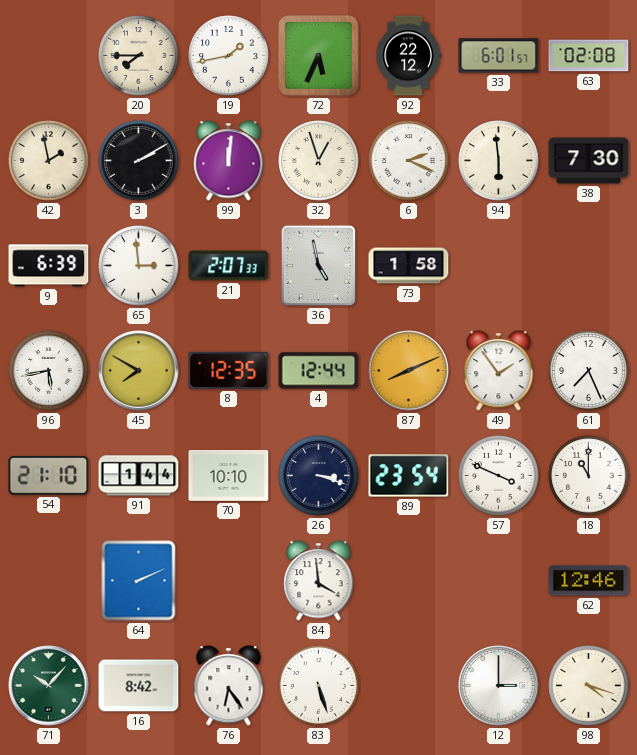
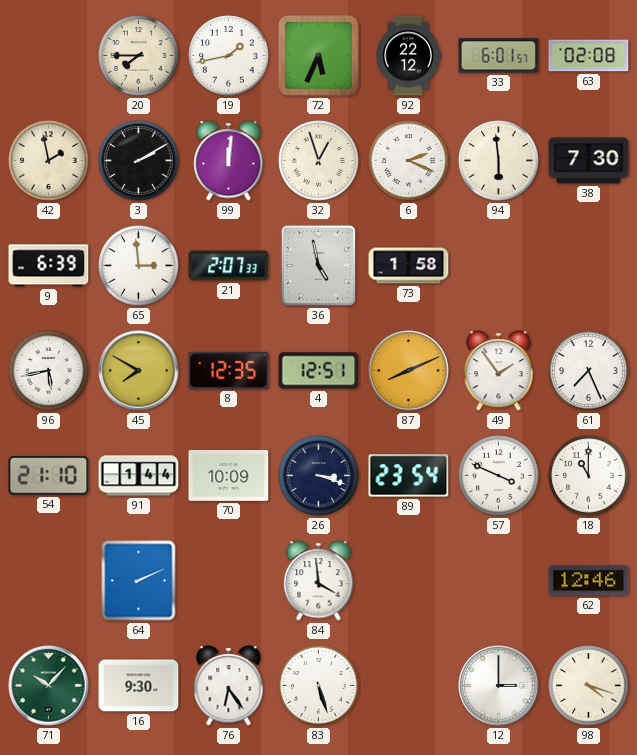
4: 12:44 -> 12:51 (319, 371)
70: 10:10 -> 10:09 (229, 475)
16: 8:42 -> 9:30 (139, 686)
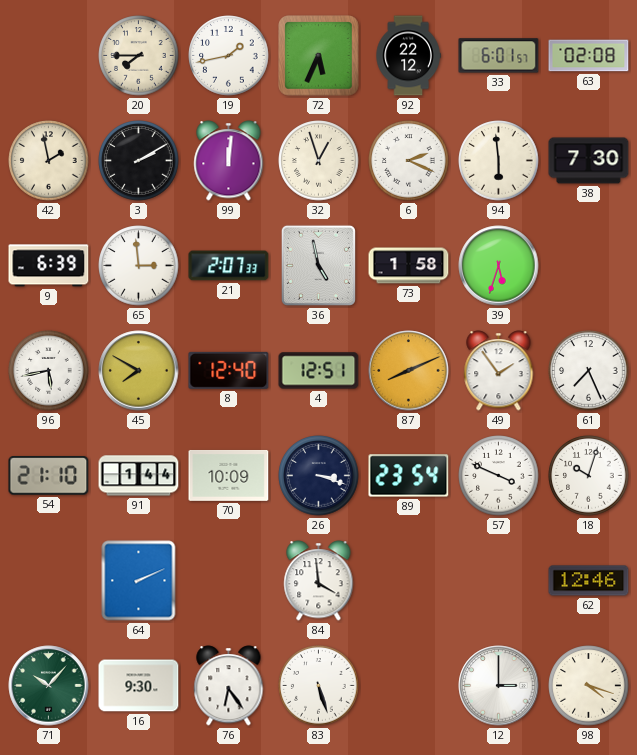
39: none -> 5:33 (499, 266)
8: 12:35 -> 12:40 (229, 370)
18: 11:00 -> 10:03 (589, 476)
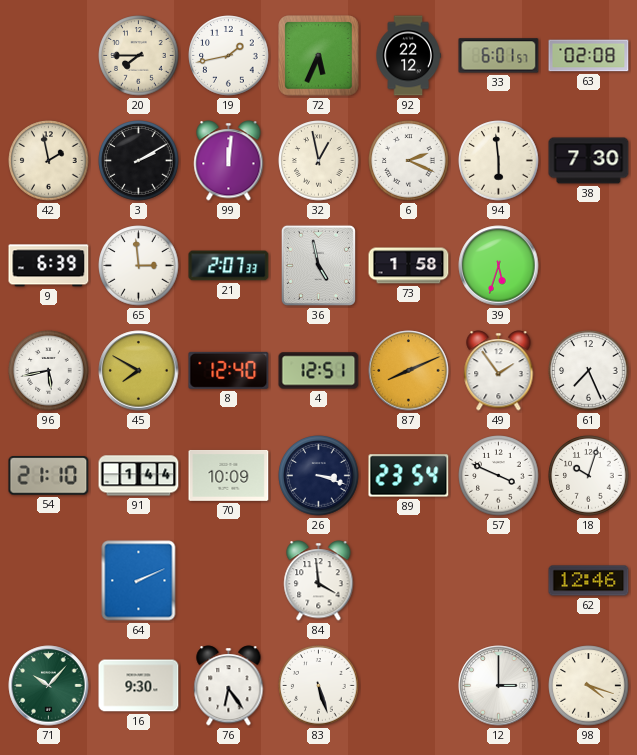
32: 12:57 -> 12:58 (319, 161)
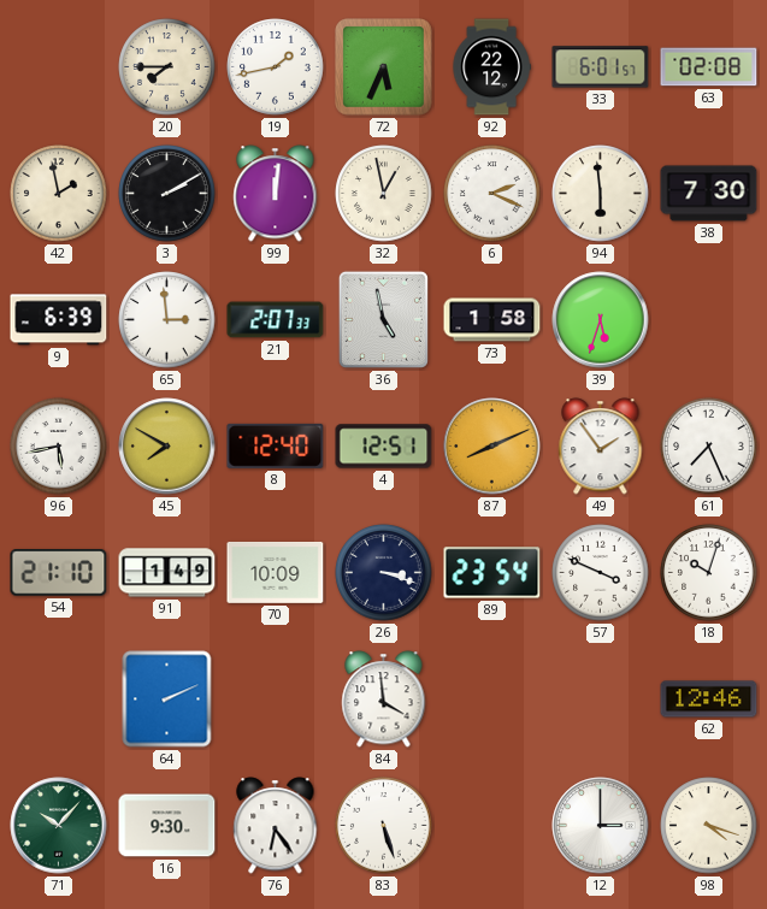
91: 1:44 -> 1:49 (167, 573)
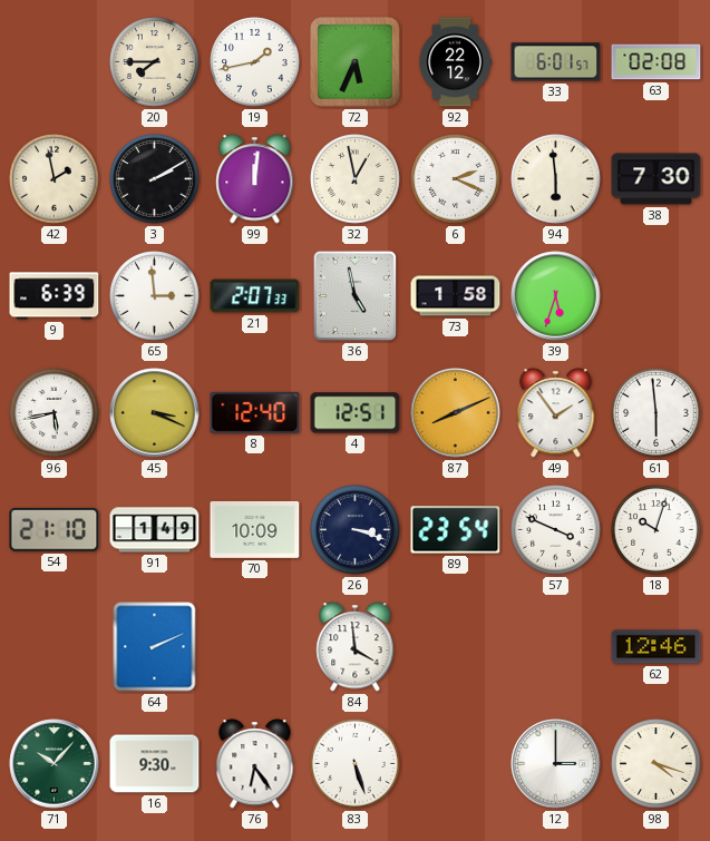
45: 7:50 -> 3:19 (155, 413)
61: 7:26 -> 5:59 (656, 413)
